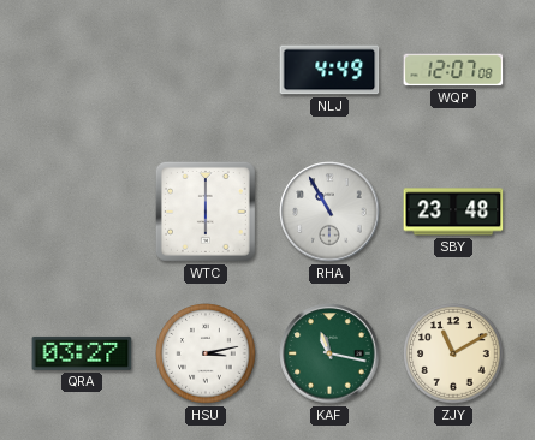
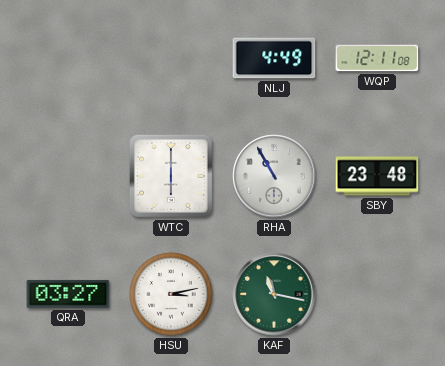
WQP: 12:07 -> 12:11 (377, 58)
ZJY: 11:10 -> none (453, 353)
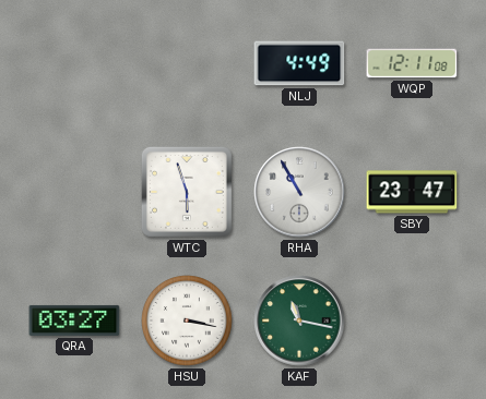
WTC: 6:00 -> 5:57 (187, 192)
SBY: 23:48 -> 23:47 (412, 192)
HSU: 3:13 -> 3:17 (187, 321)
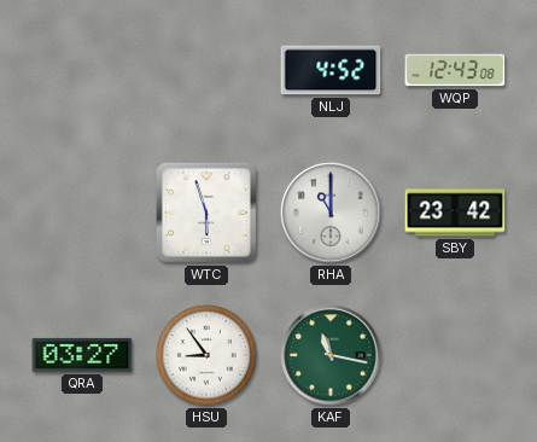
NLJ: 4:49 -> 4:52 (331, 70)
WQP: 12:11 -> 12:43 (455, 70)
RHA: 10:55 -> 11:00 (331, 213)
SBY: 23:47 -> 23:42 (455, 213)
HSU: 3:17 -> 8:54 (206, 355)
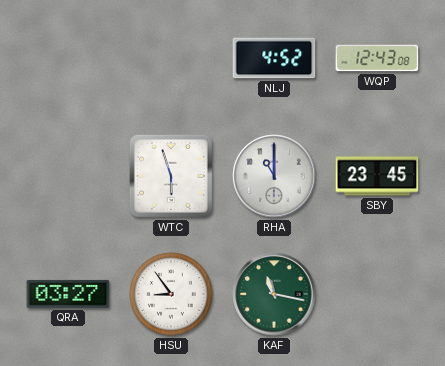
SBY: 23:42 -> 23:45 (377, 176)
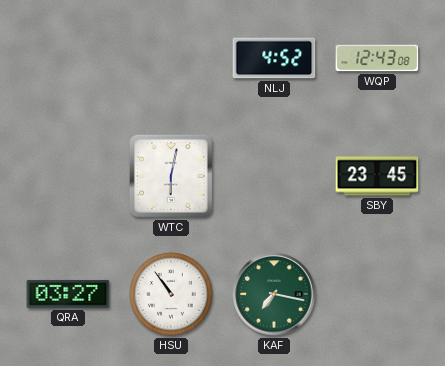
WTC: 5:57 -> 6:02 (171, 176)
RHA: 11:00 -> none (274, 176)
HSU: 8:54 -> 10:54 (171, 294)
KAF: 11:17 -> 7:17 (274, 294)
